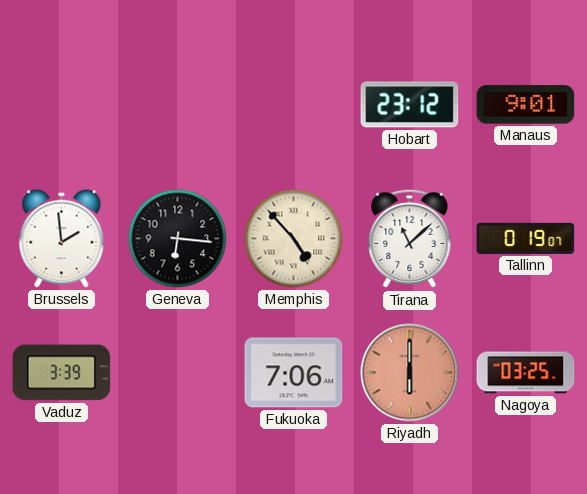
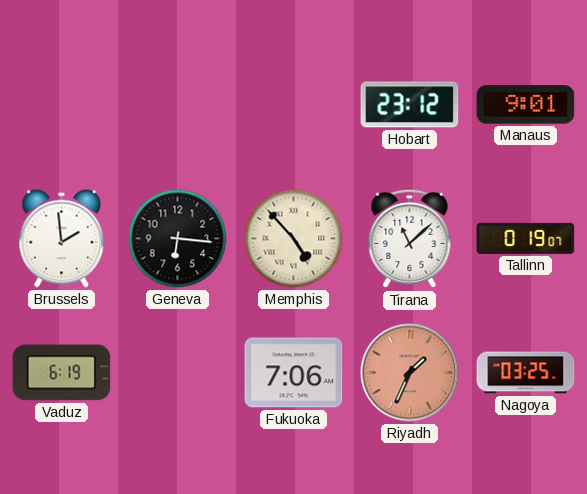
Vaduz: 3:39 -> 6:19 (62, 373)
Riyadh: 6:00 -> 1:34 (410, 373)
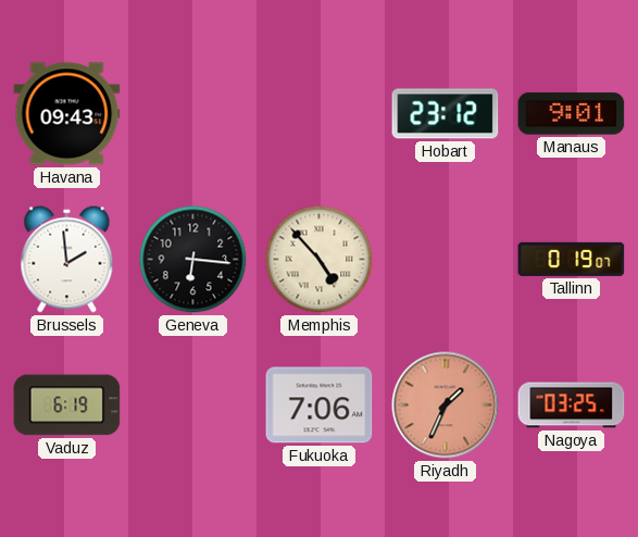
Havana: none -> 09:43 (67, 114)
Tirana: 11:08 -> none (410, 239)
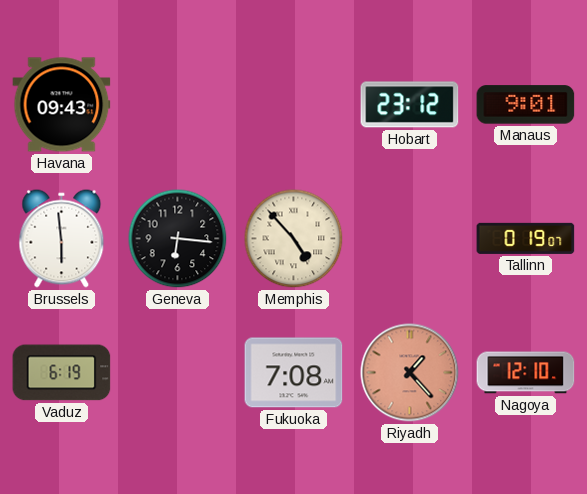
Brussels: 1:59 -> 5:59 (62, 239)
Fukuoka: 7:06 -> 7:08 (294, 373)
Riyadh: 1:34 -> 1:23 (410, 373)
Nagoya: 03:25 -> 12:10 (526, 373)
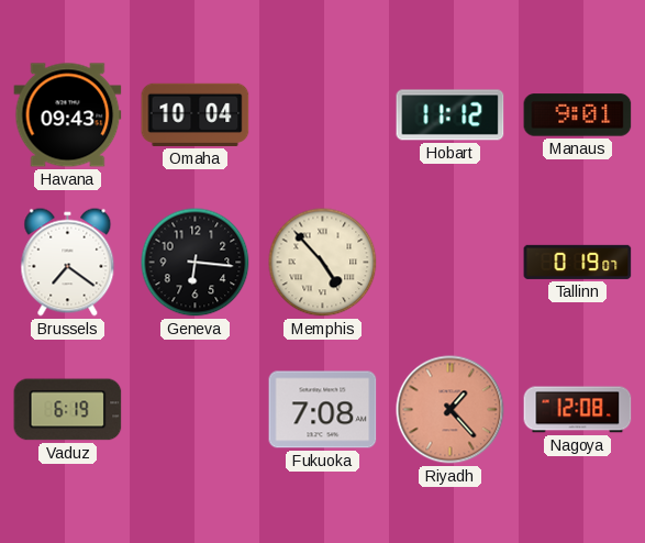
Omaha: none -> 10:04 (196, 114)
Hobart: 23:12 -> 11:12 (451, 115)
Brussels: 5:59 -> 7:21 (68, 263)
Nagoya: 12:10 -> 12:08 (578, 410)
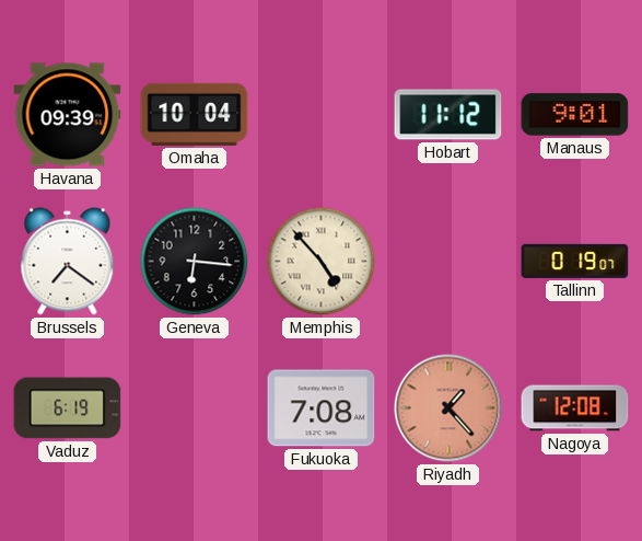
Havana: 09:43 -> 09:39 (68, 115)
